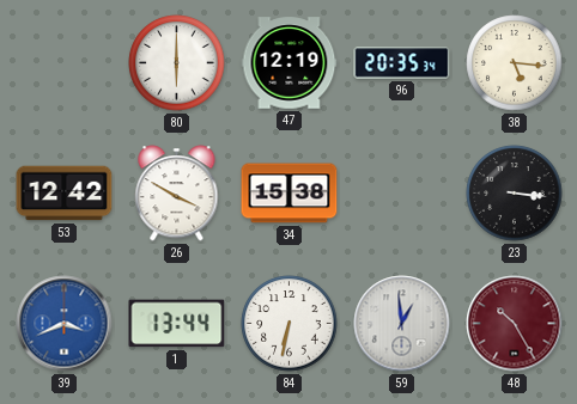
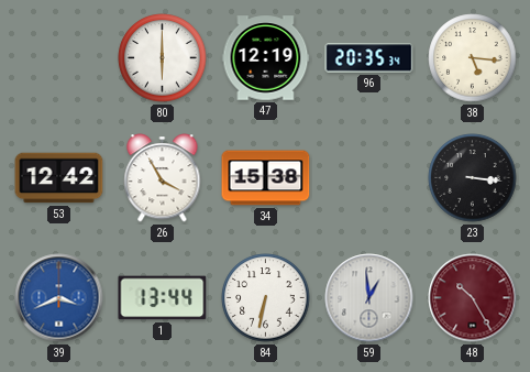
26: 3:50 -> 3:55 (163, 178)
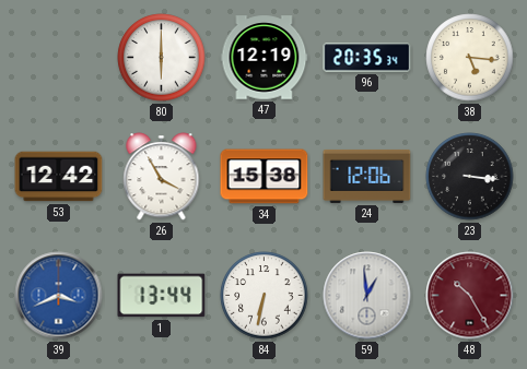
24: none -> 12:06 (367, 176)
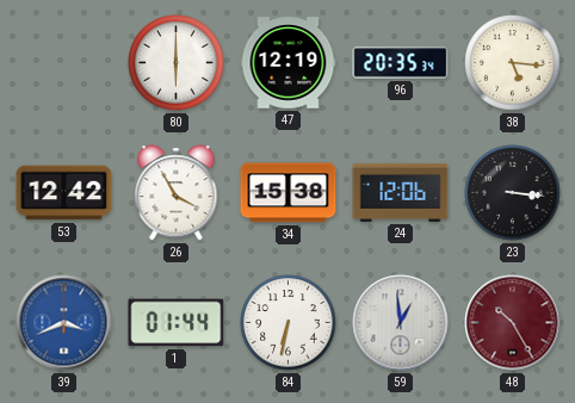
1: 13:44 -> 01:44 (177, 323)
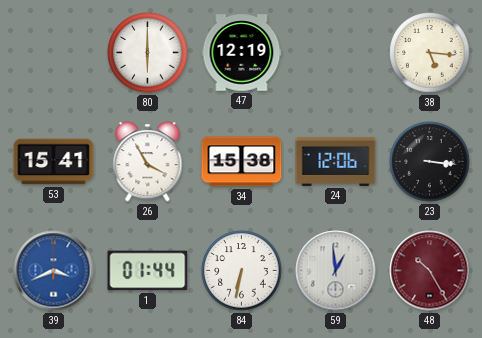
96: 20:35 -> none (401, 63)
53: 12:42 -> 15:41 (54, 162)
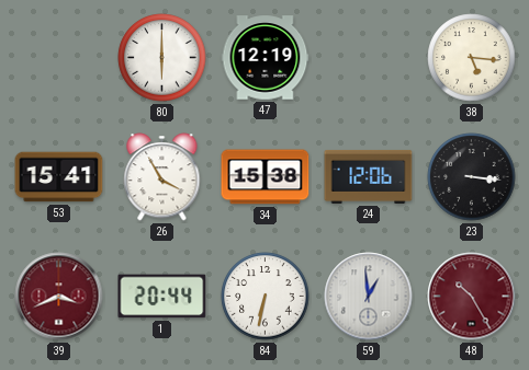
39 dial: blue -> burgundy (59, 297)
1: 01:44 -> 20:44 (162, 297)
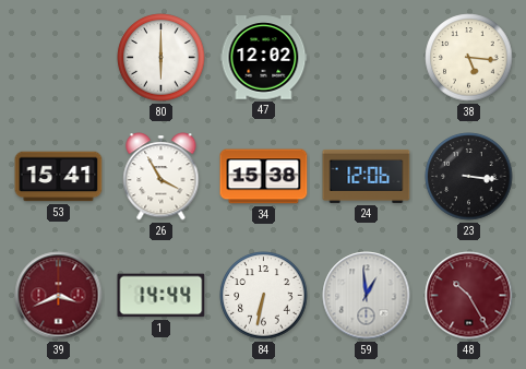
47: 12:19 -> 12:02 (264, 58)
1: 20:44 -> 14:44 (162, 296)
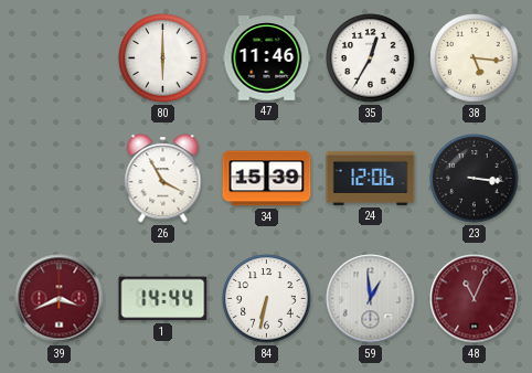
47: 12:02 -> 11:46 (267, 58)
35: none -> 12:35 (371, 58)
53: 15:41 -> none (59, 177)
34: 15:38 -> 15:39 (267, 179)
48: 10:25 -> 11:04 (475, 299)
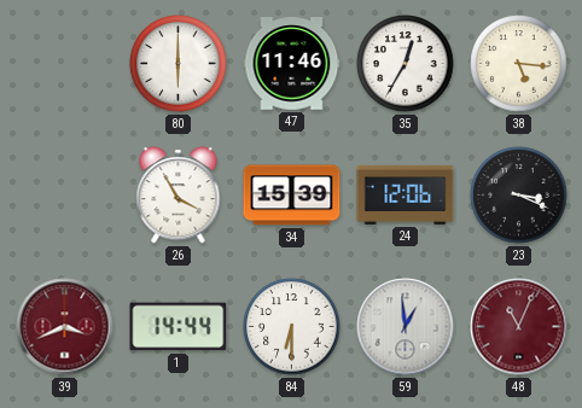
23: 3:16 -> 3:19 (519, 196)
84: 6:32 -> 6:30 (292, 327)
